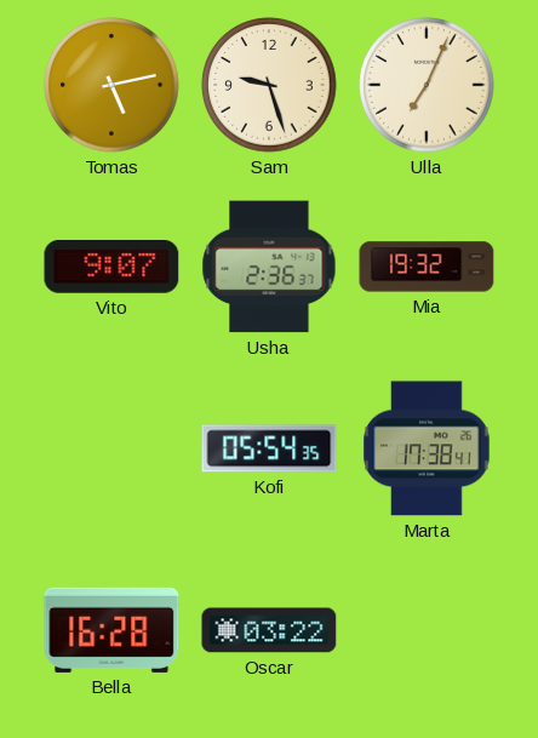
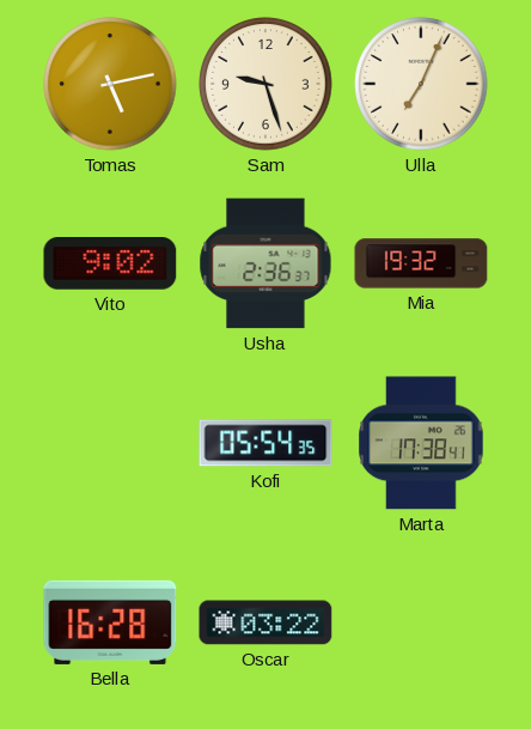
Vito: 9:07 -> 9:02 (110, 263)
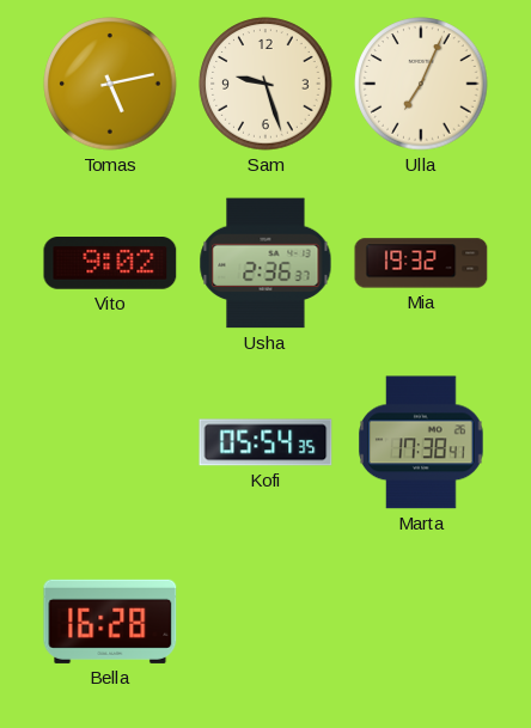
Oscar: 03:22 -> none (265, 622)
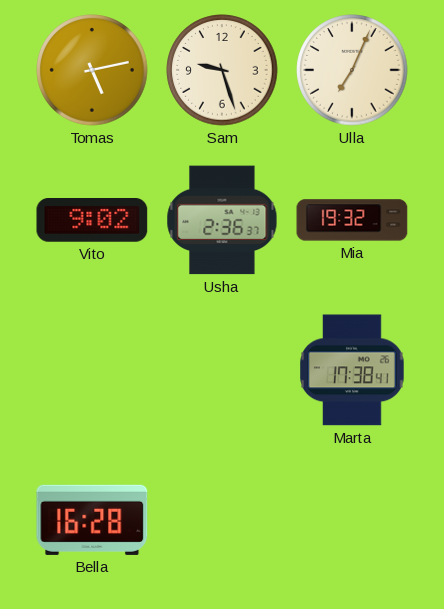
Kofi: 05:54 -> none (265, 442)
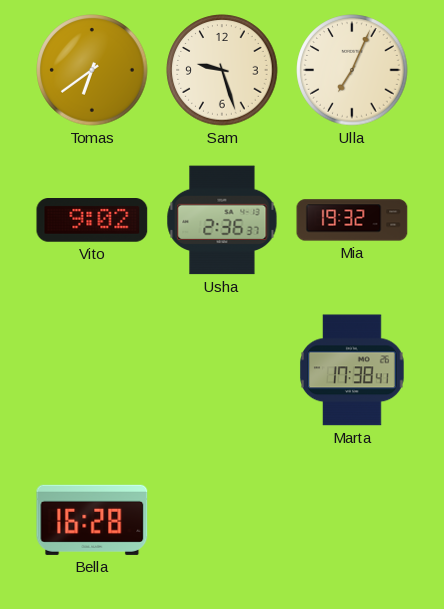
Tomas: 5:13 -> 6:39 (92, 70)
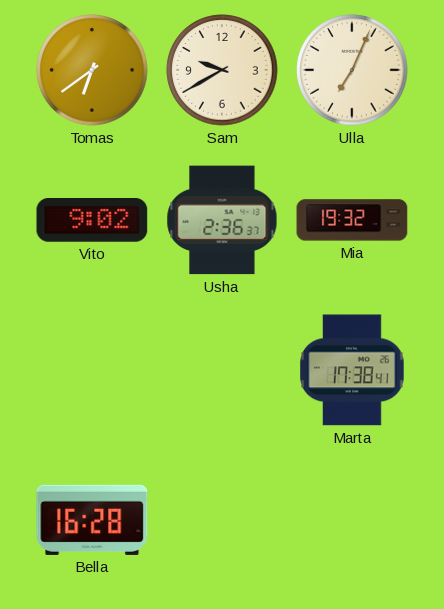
Sam: 9:27 -> 9:40 (222, 70)
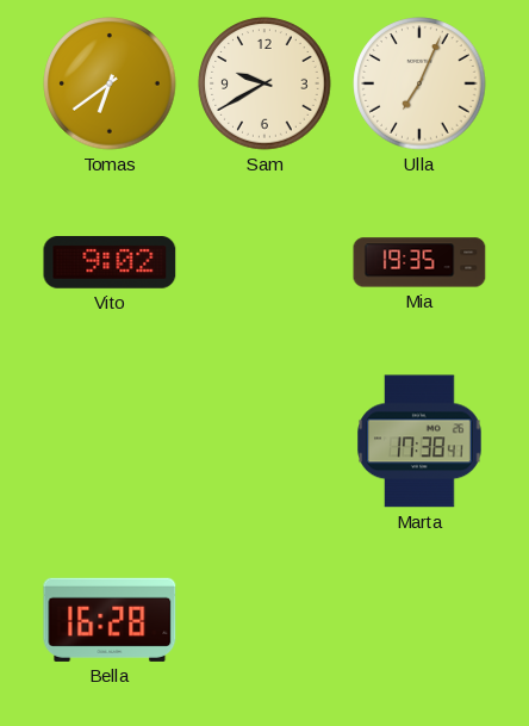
Usha: 2:36 -> none (222, 220)
Mia: 19:32 -> 19:35 (419, 262)
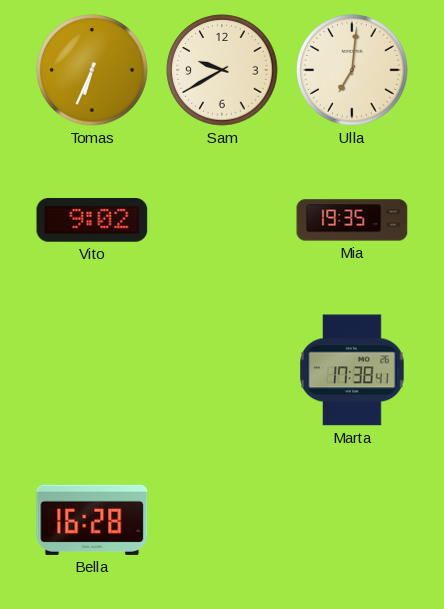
Tomas: 6:39 -> 6:34 (92, 70)
Ulla: 7:04 -> 7:01 (352, 70)
